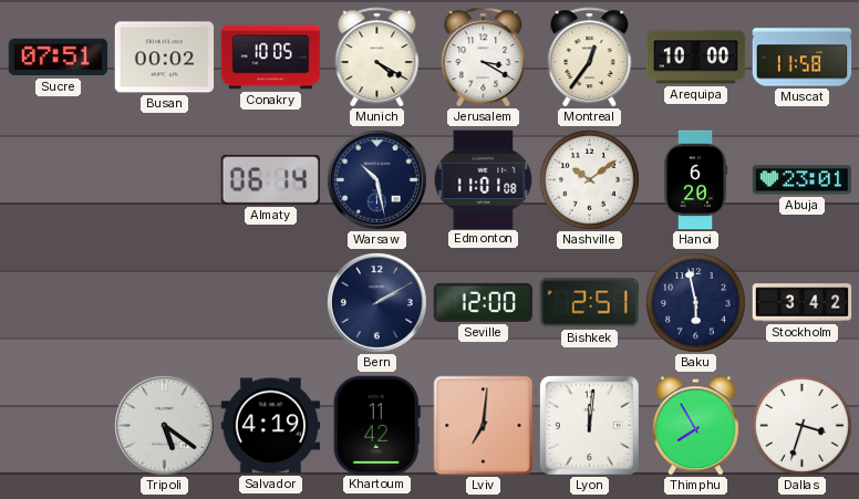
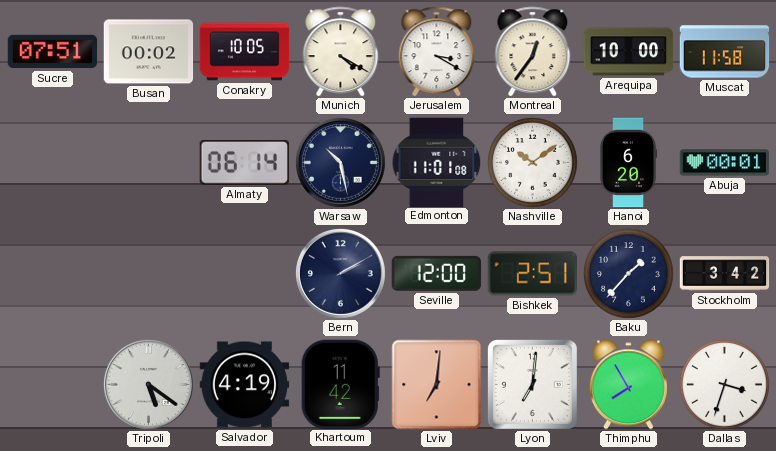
Abuja: 23:01 -> 00:01 (725, 163)
Baku: 5:58 -> 1:37 (629, 274)
Lyon: 12:01 -> 7:01 (532, 384)
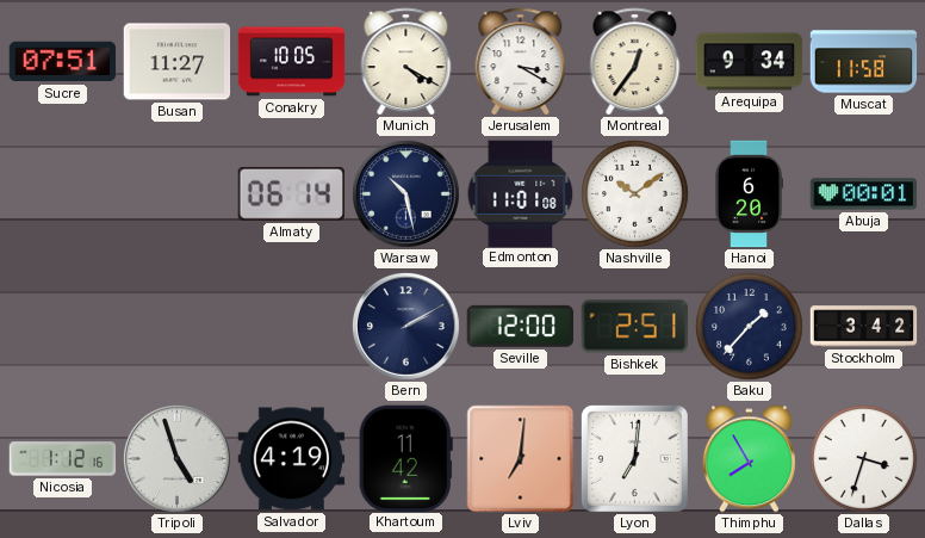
Busan: 00:02 -> 11:27 (178, 62)
Arequipa: 10:00 -> 9:34 (750, 62)
Nicosia: none -> 1:12 (63, 459)
Tripoli: 5:21 -> 4:57 (176, 458)
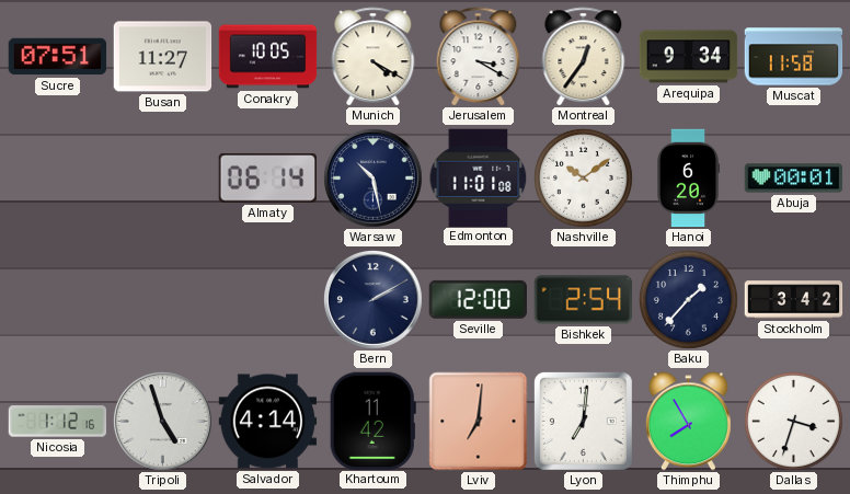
Bishkek: 2:51 -> 2:54 (583, 300)
Salvador: 4:19 -> 4:14 (268, 422)
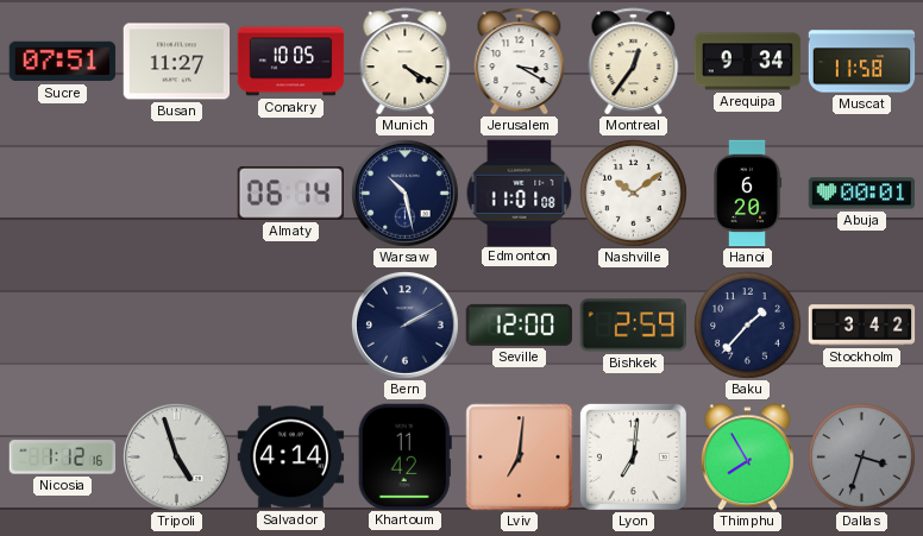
Bishkek: 2:54 -> 2:59 (633, 326)
Dallas dial: white -> grey (862, 458)
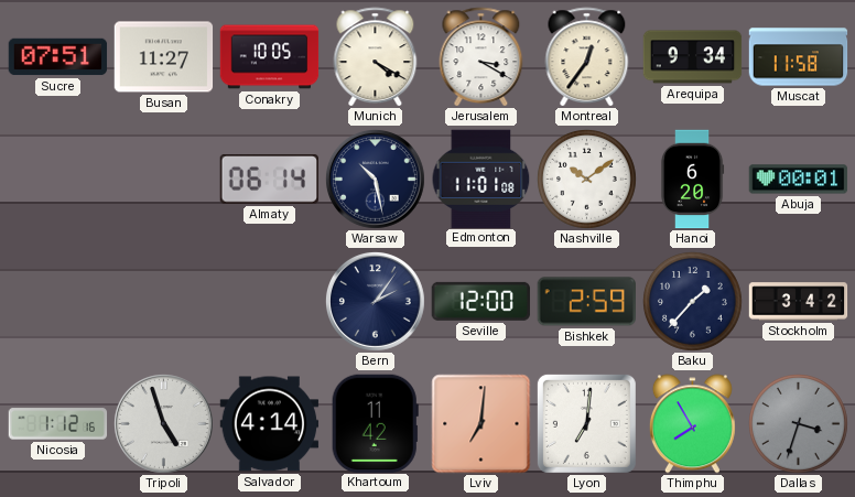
Bern: 2:10 -> 2:06 (375, 301)
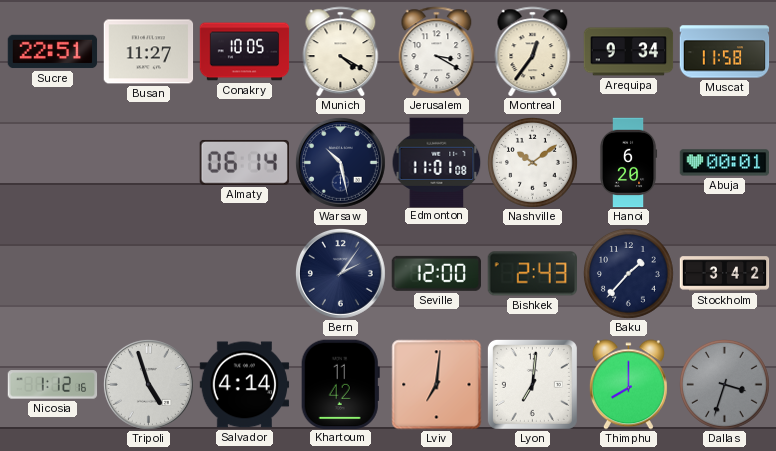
Sucre: 07:51 -> 22:51 (53, 52)
Bishkek: 2:59 -> 2:43 (532, 274)
Thimphu: 7:55 -> 8:00 (628, 385)
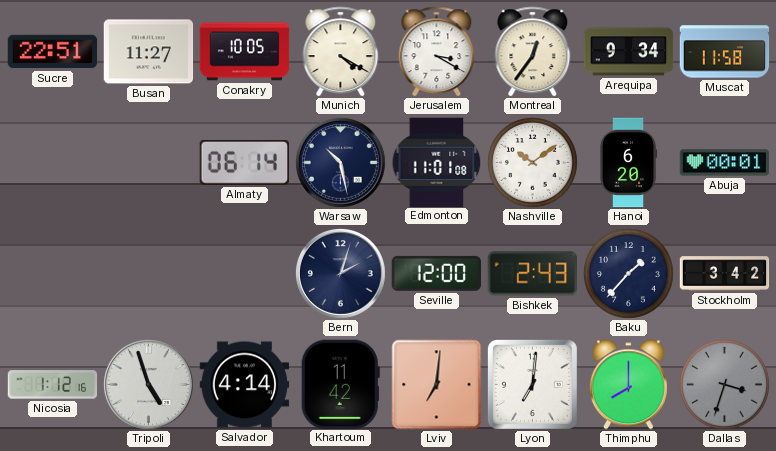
Bern: 2:06 -> 2:03 (340, 273)
